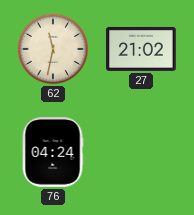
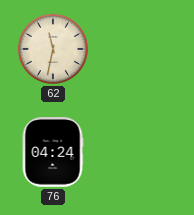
27: 21:02 -> none (141, 49)
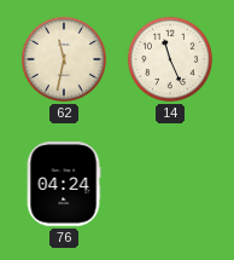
14: none -> 11:26 (170, 59)
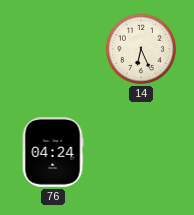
62: 11:32 -> none (64, 59)
14: 11:26 -> 6:26 (141, 49)
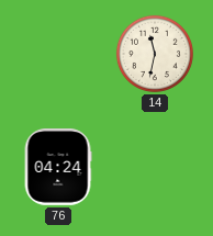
14: 6:26 -> 11:32 (155, 54)
